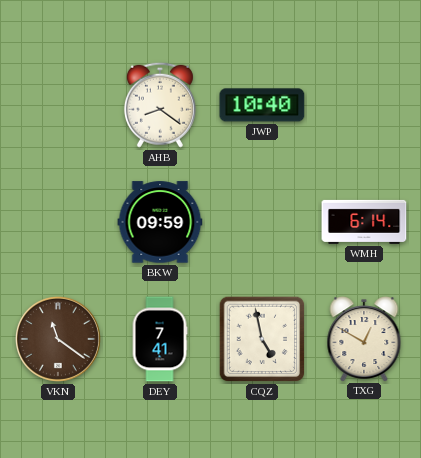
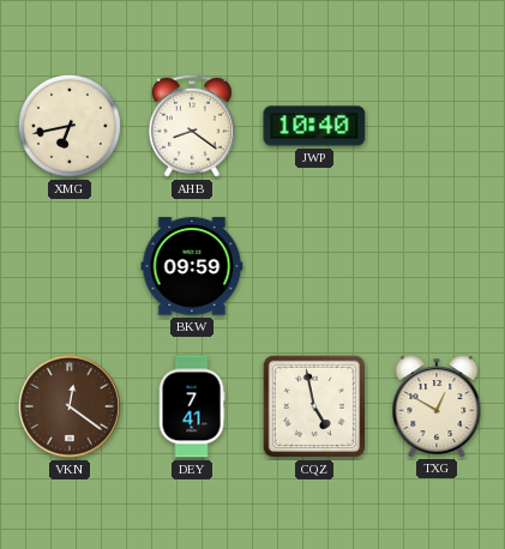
XMG: none -> 6:43 (70, 126)
WMH: 6:14 -> none (364, 222)
VKN: 11:21 -> 12:21 (70, 406)
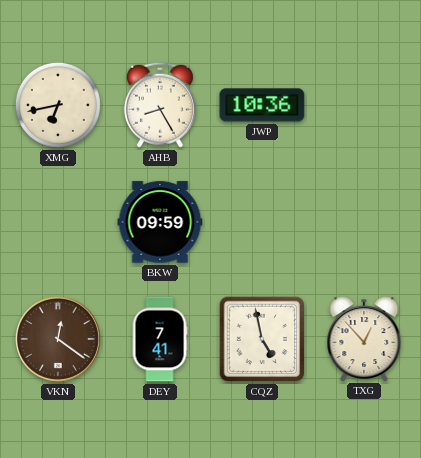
AHB: 8:21 -> 8:25 (160, 105)
JWP: 10:40 -> 10:36 (262, 105)
TXG: 12:50 -> 12:53 (364, 339)
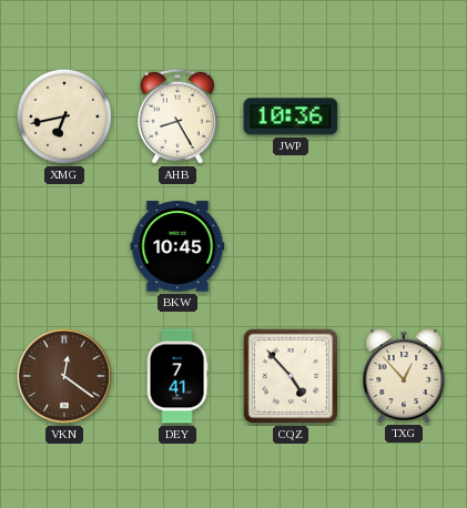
BKW: 09:59 -> 10:45 (177, 246)
CQZ: 4:58 -> 4:53 (291, 376)
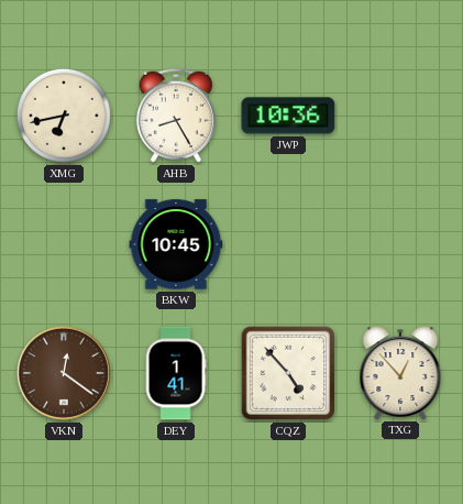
DEY: 7:41 -> 1:41 (176, 373)
